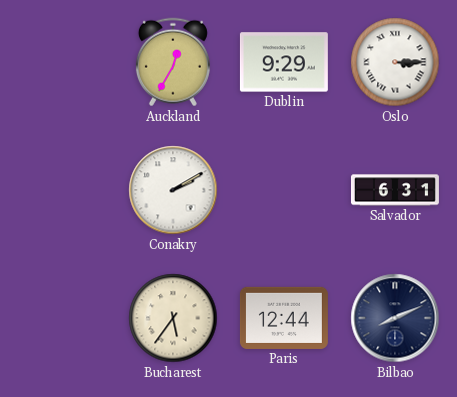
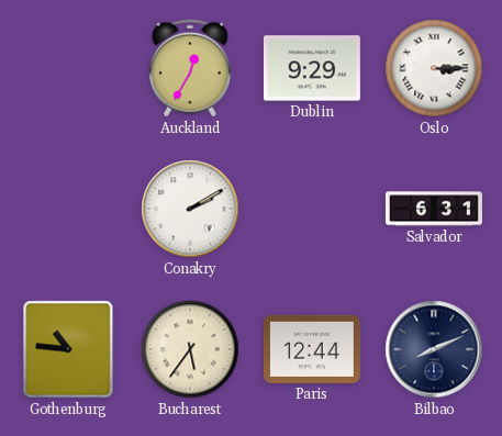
Gothenburg: none -> 10:46 (68, 349)
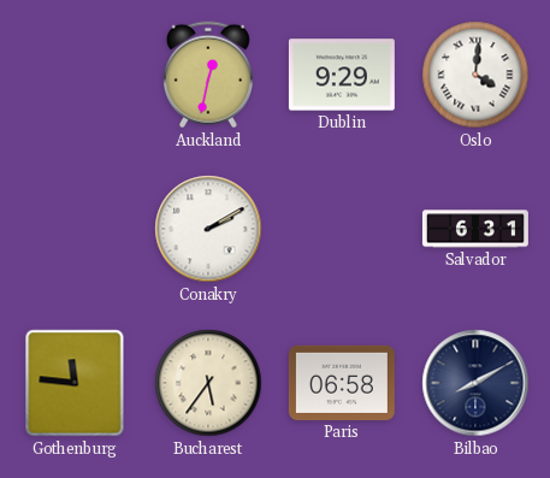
Auckland: 12:35 -> 12:32 (208, 75)
Oslo: 3:15 -> 4:01 (475, 75)
Gothenburg: 10:46 -> 11:46 (75, 383)
Paris: 12:44 -> 06:58 (342, 383)
Bilbao: 8:11 -> 8:10 (475, 383)
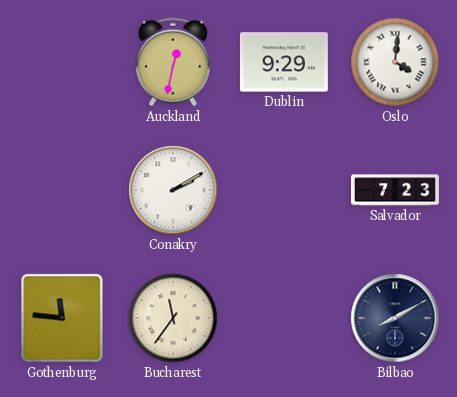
Salvador: 6:31 -> 7:23 (395, 190)
Bucharest: 5:36 -> 11:36 (173, 318)
Paris: 06:58 -> none (342, 383)
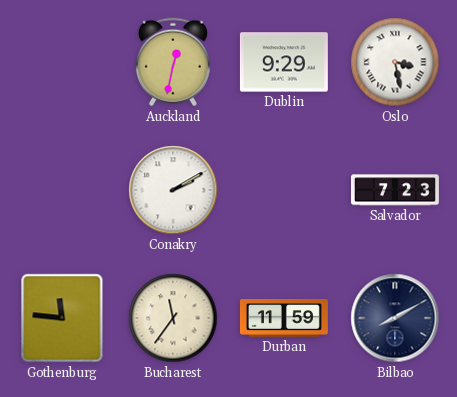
Oslo: 4:01 -> 3:28 (395, 62)
Durban: none -> 11:59 (284, 318)
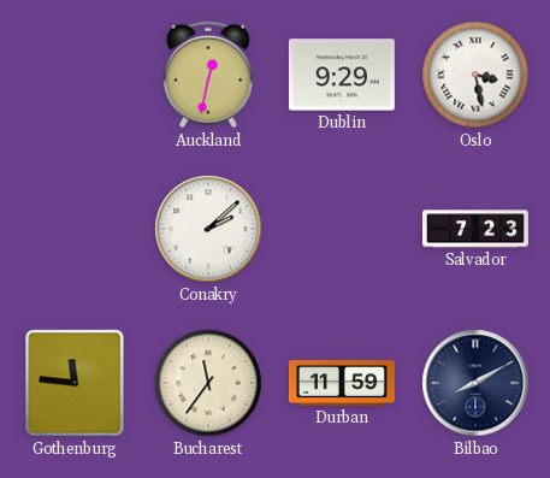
Conakry: 2:10 -> 2:08 (208, 229)
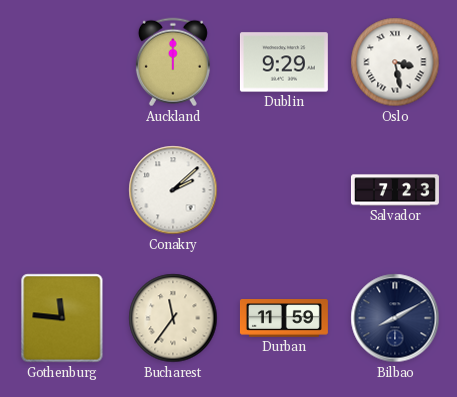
Auckland: 12:32 -> 12:00 (173, 62)
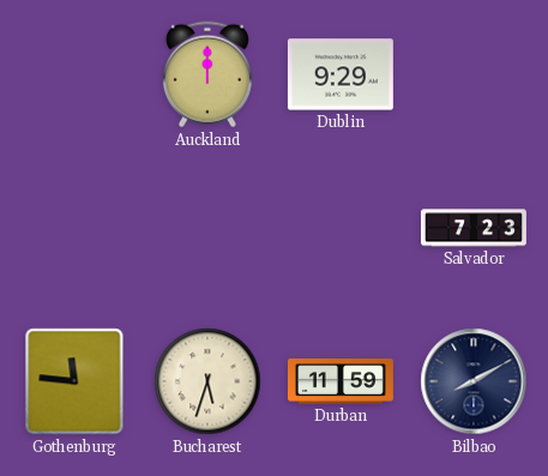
Oslo: 3:28 -> none (395, 62)
Conakry: 2:08 -> none (173, 190)
Bucharest: 11:36 -> 5:33 (207, 381)
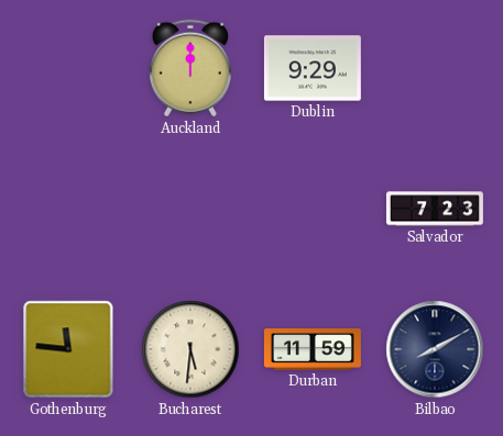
Bucharest: 5:33 -> 5:31 (190, 349)
